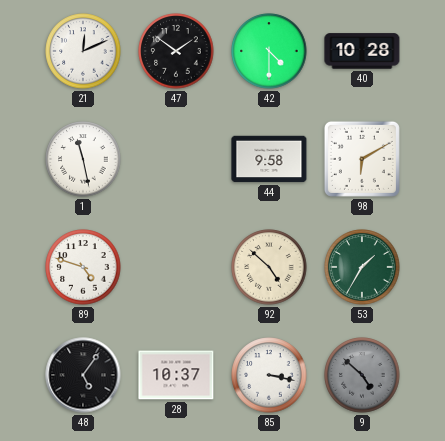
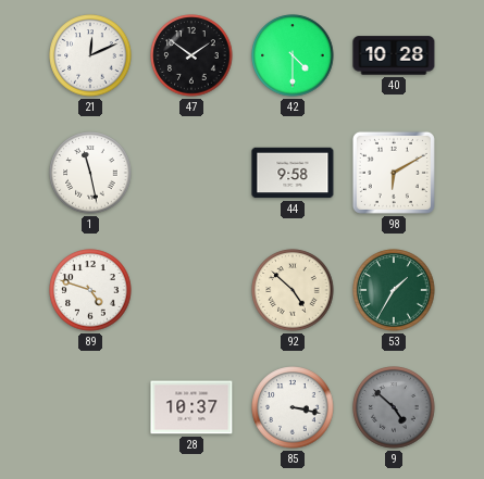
48: 5:06 -> none (83, 375)
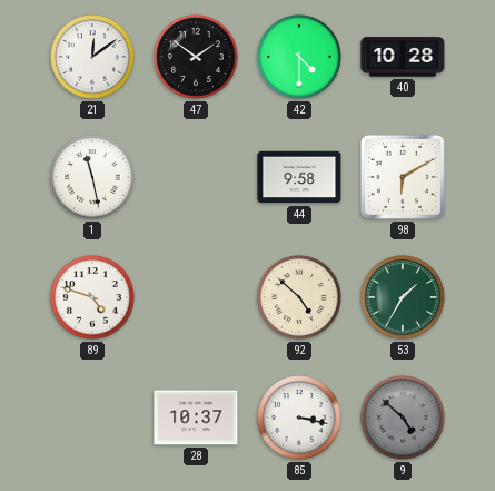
21: 12:11 -> 12:09 (92, 57)
